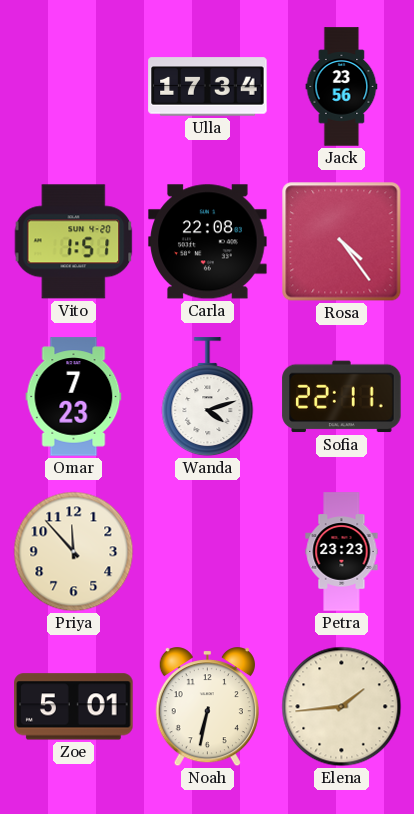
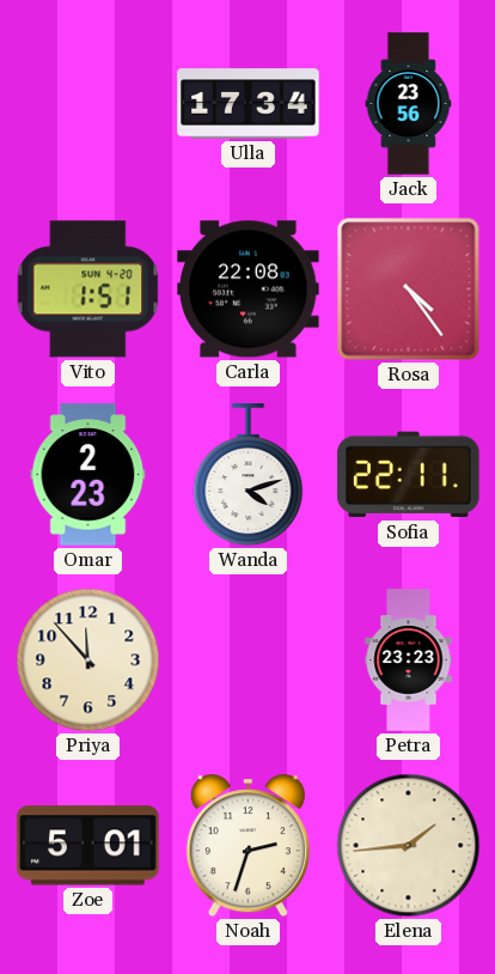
Omar: 7:23 -> 2:23 (88, 475)
Noah: 6:32 -> 2:33 (247, 846)
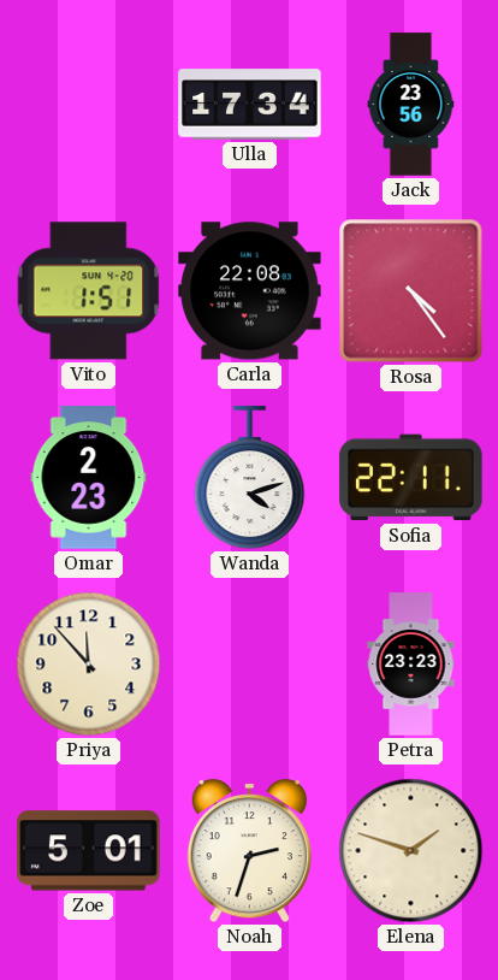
Elena: 1:44 -> 1:48 (411, 851)
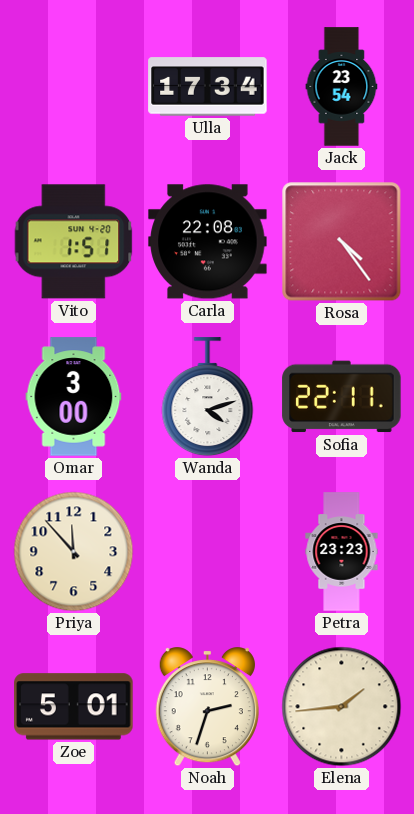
Jack: 23:56 -> 23:54 (342, 87)
Omar: 2:23 -> 3:00 (74, 397)
Elena: 1:48 -> 1:44 (342, 707)
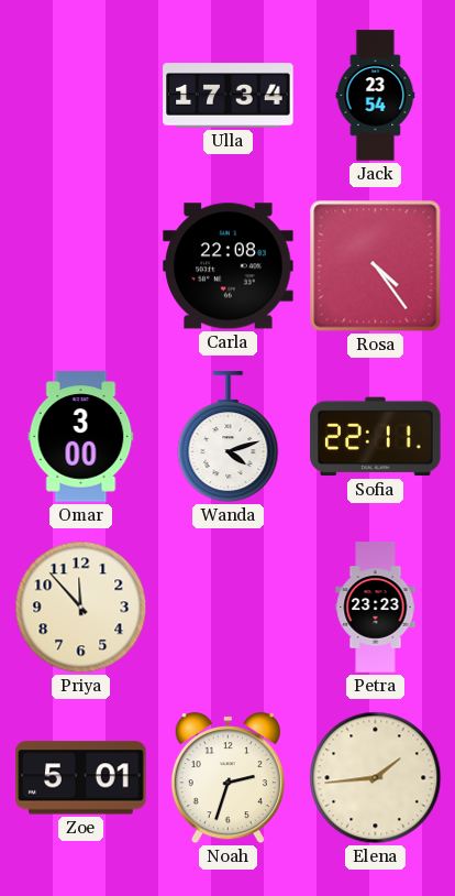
Vito: 1:51 -> none (74, 242)
